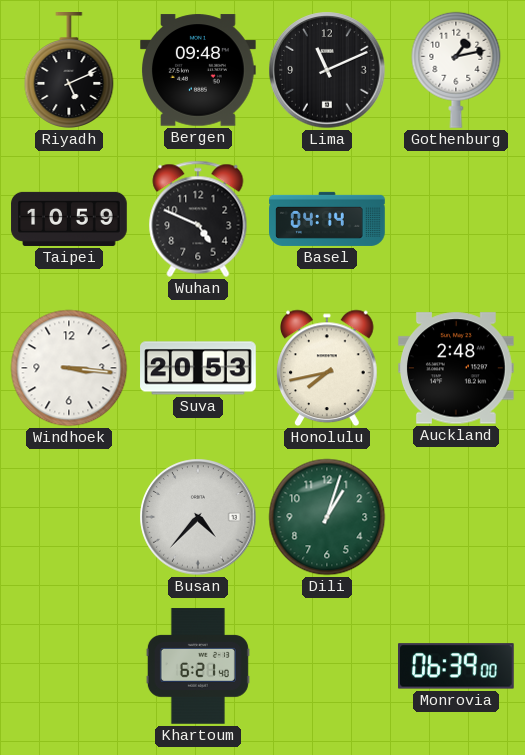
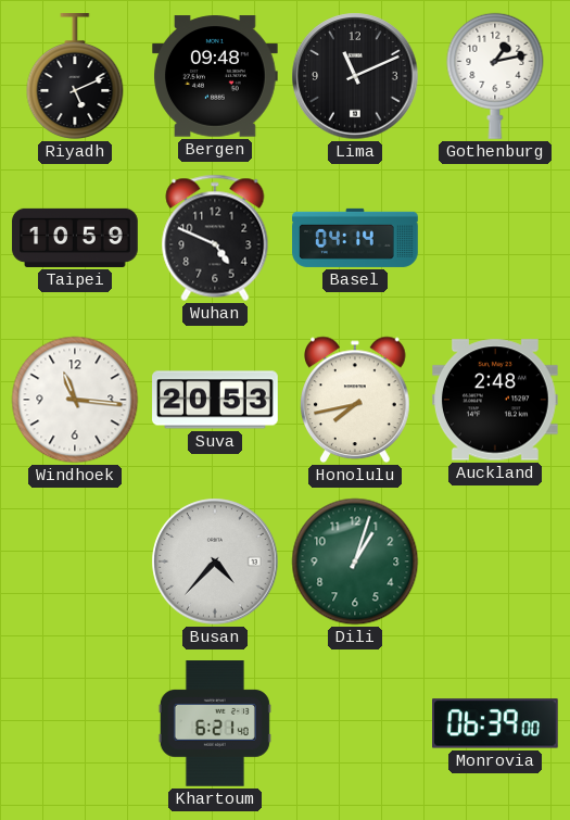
Windhoek: 3:16 -> 11:16 (75, 400)
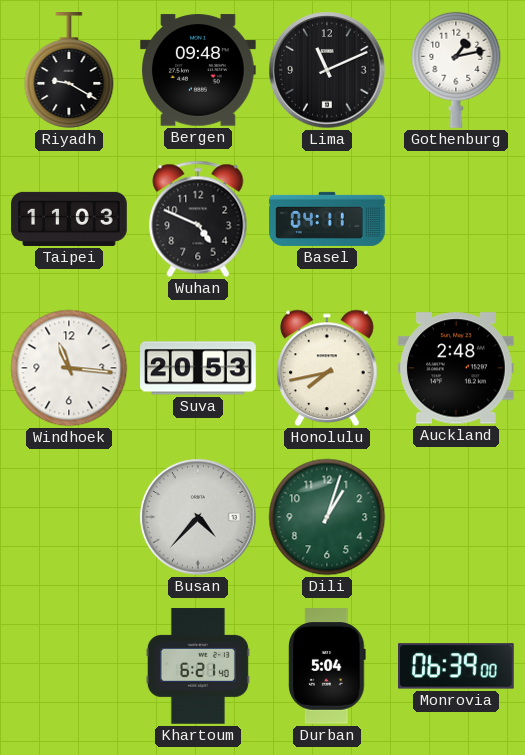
Riyadh: 5:11 -> 9:20 (69, 71)
Taipei: 10:59 -> 11:03 (69, 219)
Basel: 04:14 -> 04:11 (327, 219)
Durban: none -> 5:04 (327, 666)
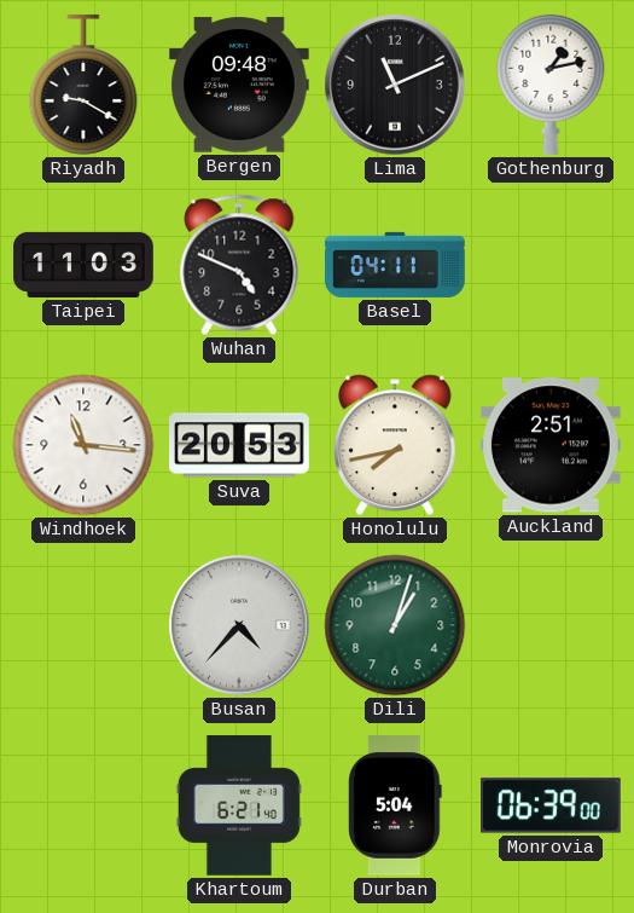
Auckland: 2:48 -> 2:51 (552, 445)
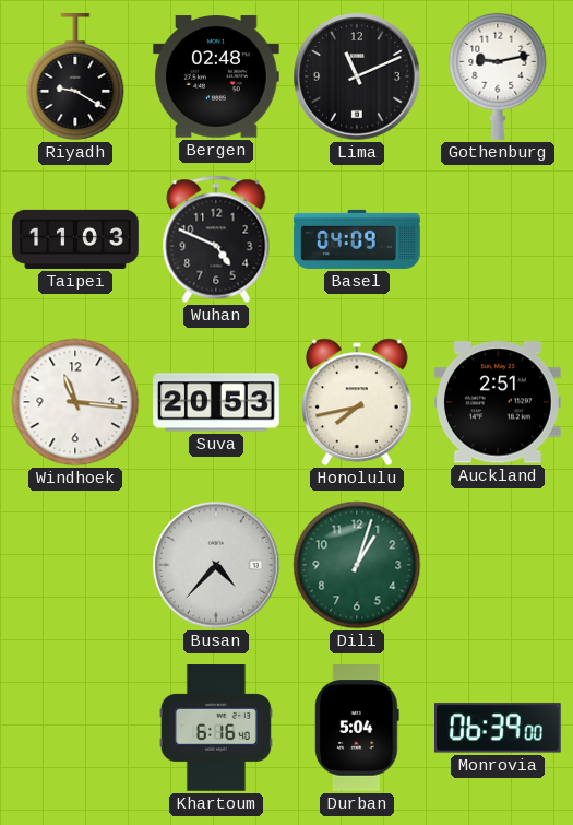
Bergen: 09:48 -> 02:48 (217, 76)
Gothenburg: 1:13 -> 9:13 (498, 76)
Basel: 04:11 -> 04:09 (357, 239)
Khartoum: 6:21 -> 6:16 (216, 728)
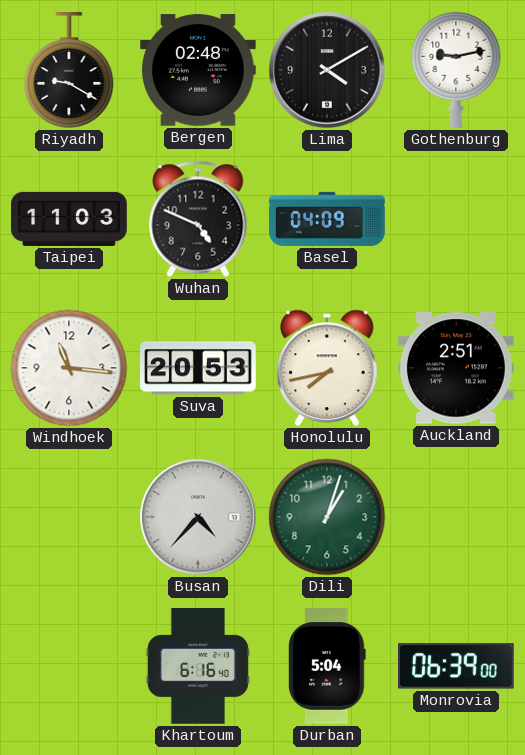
Lima: 11:11 -> 4:10 (327, 70)
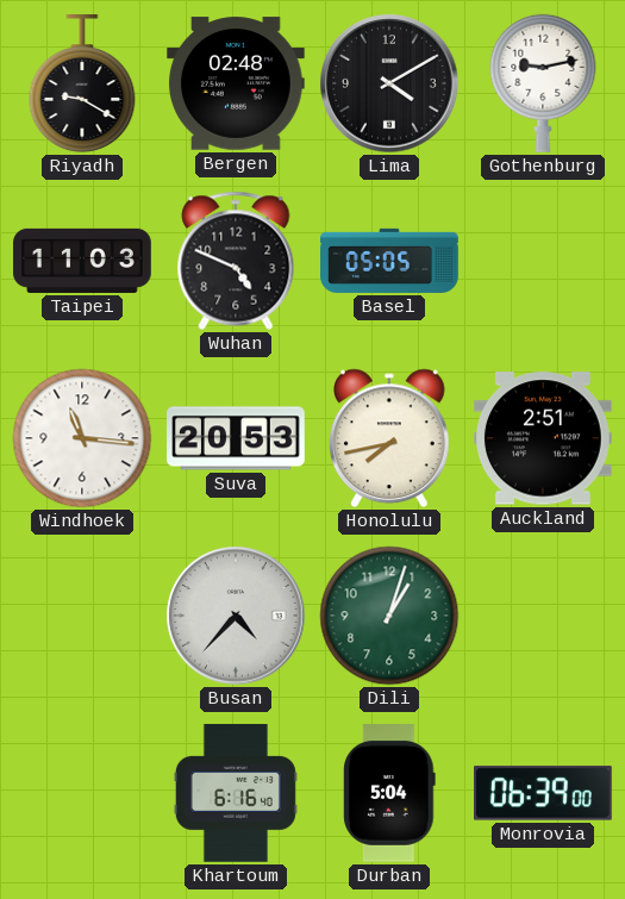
Basel: 04:09 -> 05:05 (389, 261)
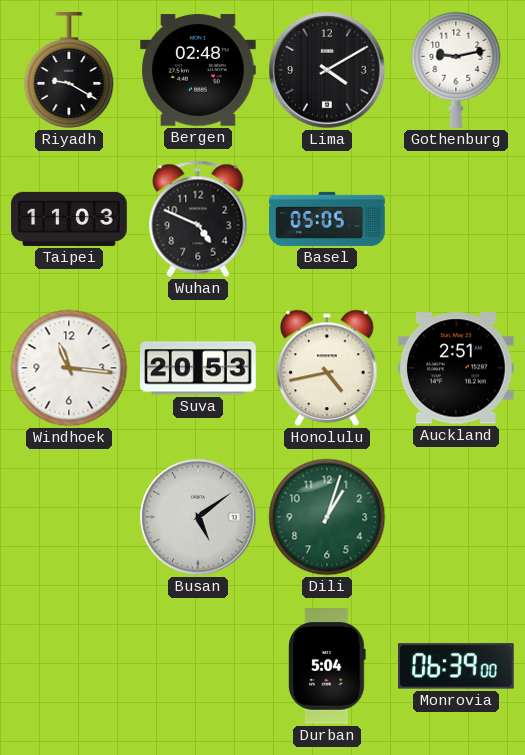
Honolulu: 7:43 -> 4:43 (328, 368)
Busan: 4:37 -> 5:09 (198, 517)
Khartoum: 6:16 -> none (236, 793)
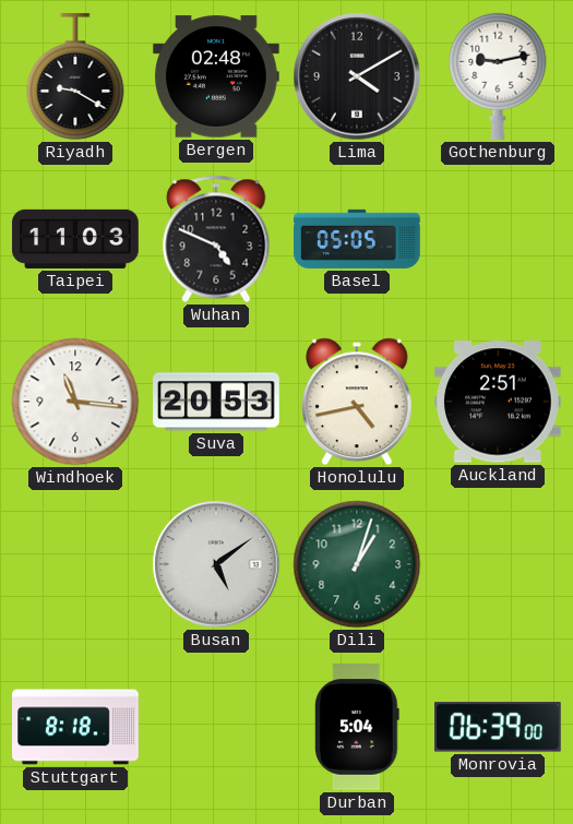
Stuttgart: none -> 8:18 (75, 727)
